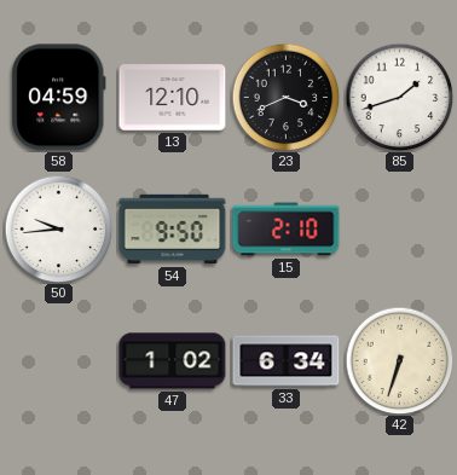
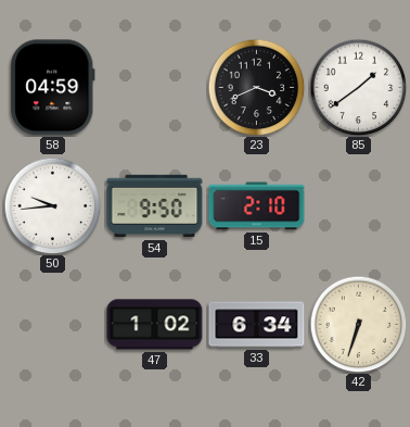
13: 12:10 -> none (173, 98)
85: 1:42 -> 1:39 (358, 87)
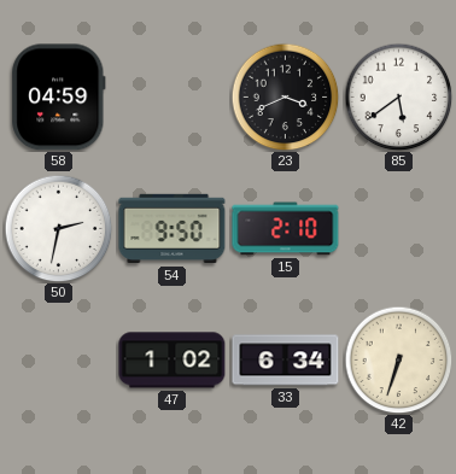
85: 1:39 -> 5:39 (398, 96)
50: 9:44 -> 2:32 (58, 228)
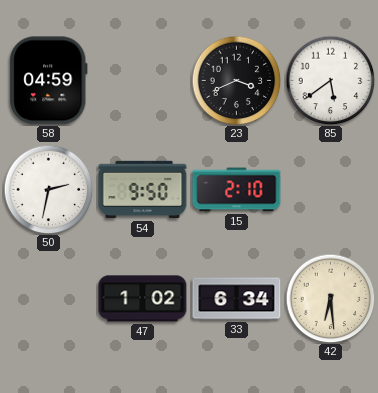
42: 6:33 -> 6:29 (330, 298)
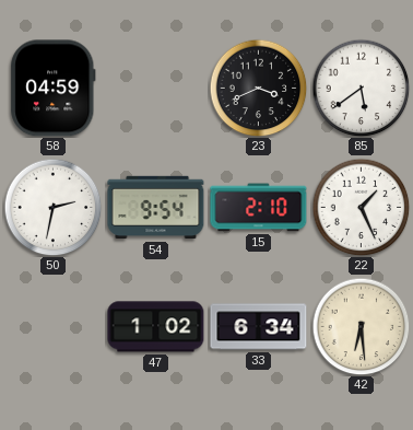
54: 9:50 -> 9:54 (156, 208)
22: none -> 1:26 (361, 207)
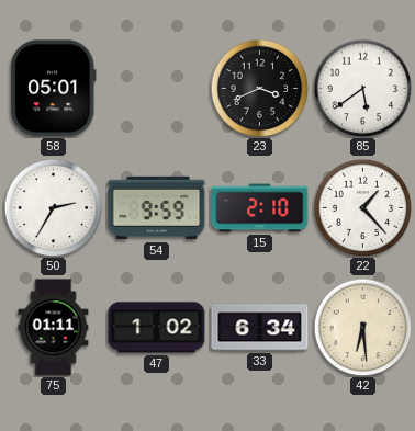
58: 04:59 -> 05:01 (54, 89)
50: 2:32 -> 2:35 (53, 207)
54: 9:54 -> 9:59 (157, 208)
22: 1:26 -> 1:23 (362, 207)
75: none -> 01:11 (54, 328)
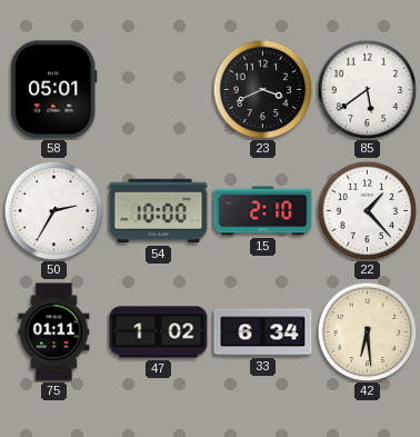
54: 9:59 -> 10:00 (159, 211)
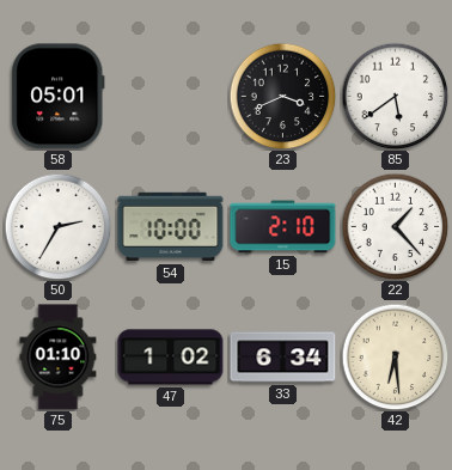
75: 01:11 -> 01:10 (59, 358)
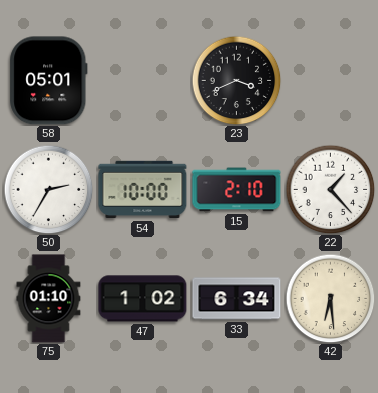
85: 5:39 -> none (395, 96)
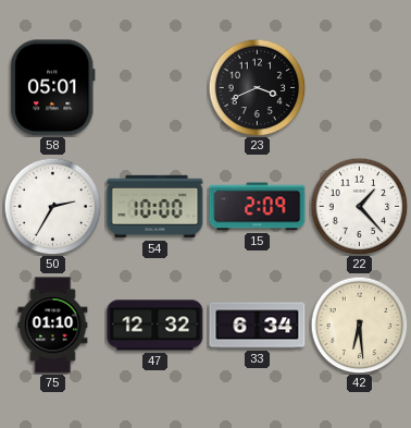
15: 2:10 -> 2:09 (258, 207)
47: 1:02 -> 12:32 (155, 326)
